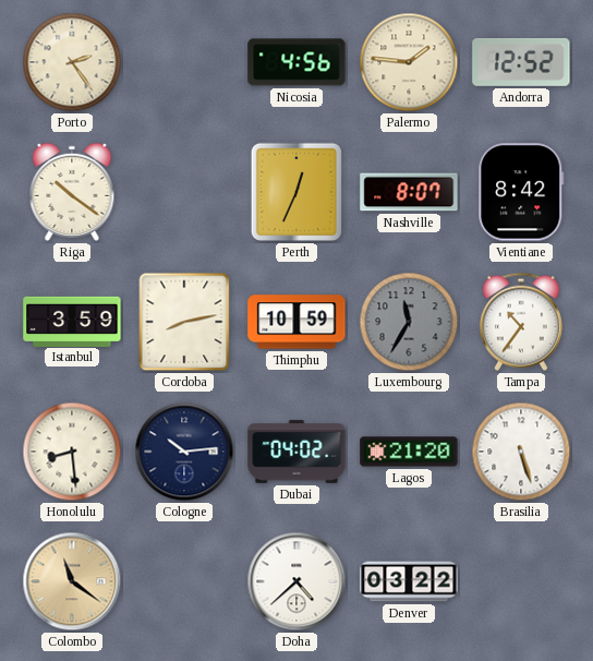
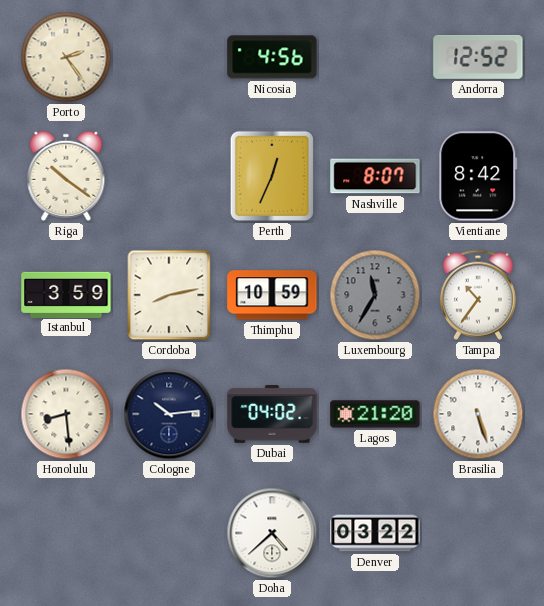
Palermo: 1:46 -> none (409, 62)
Colombo: 11:21 -> none (72, 581)
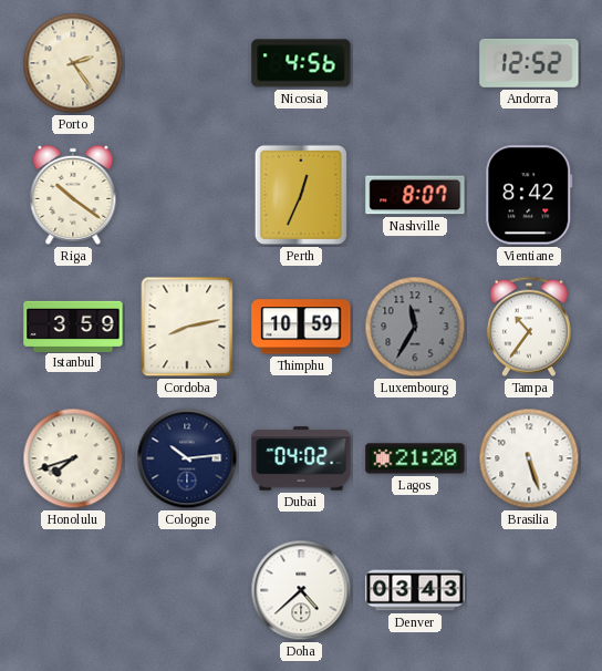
Honolulu: 8:29 -> 7:42 (73, 458)
Denver: 03:22 -> 03:43 (415, 590)
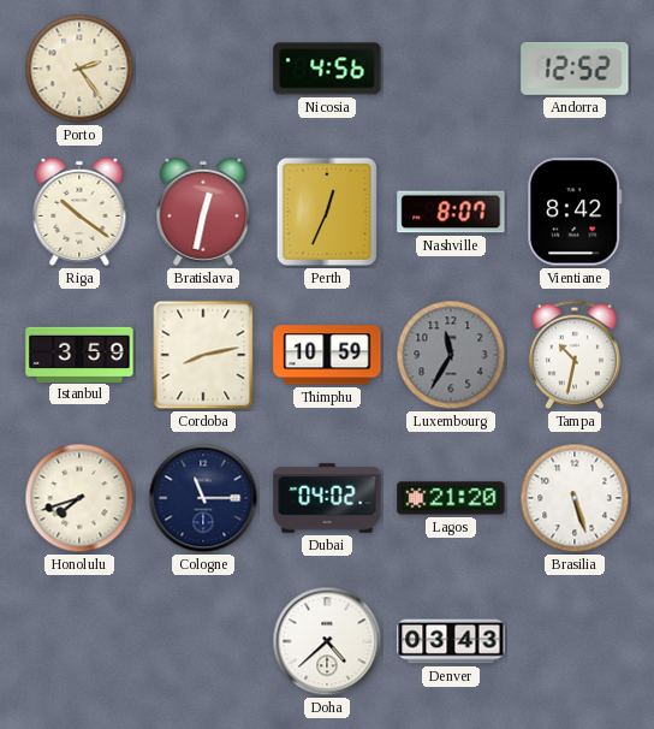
Bratislava: none -> 12:32 (203, 212)
Tampa: 10:36 -> 10:32 (575, 355)
Cologne: 10:14 -> 11:15 (203, 498)
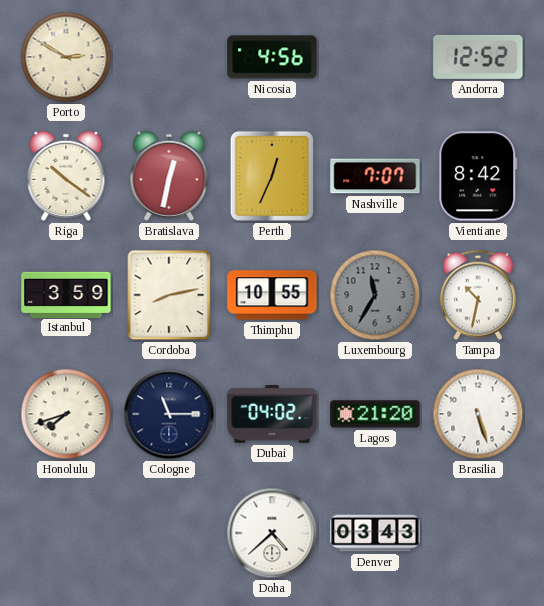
Porto: 2:24 -> 2:50 (66, 57)
Nashville: 8:07 -> 7:07 (375, 176)
Thimphu: 10:59 -> 10:55 (272, 295)
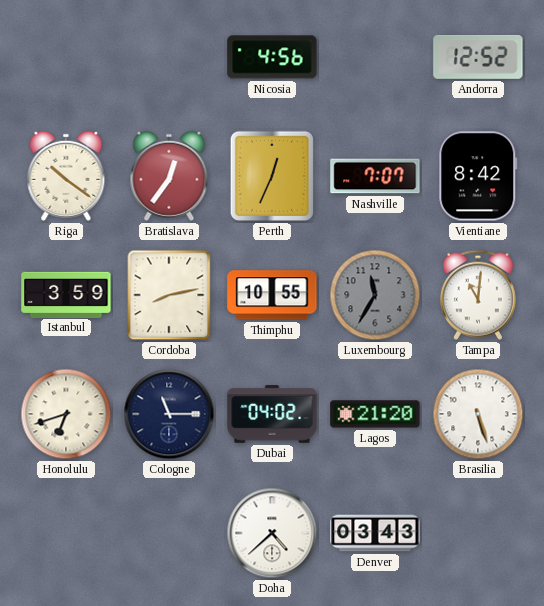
Porto: 2:50 -> none (66, 57)
Bratislava: 12:32 -> 12:36 (169, 176)
Tampa: 10:32 -> 11:01 (478, 295)
Honolulu: 7:42 -> 6:42 (66, 414)
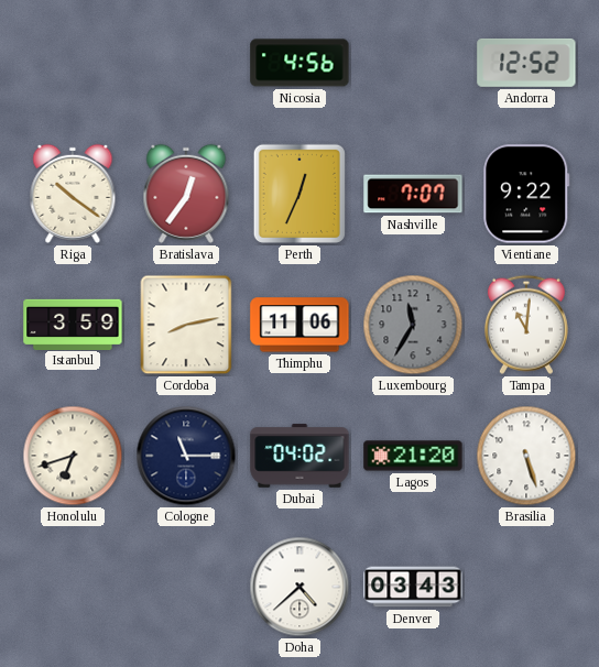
Vientiane: 8:42 -> 9:22 (526, 194)
Thimphu: 10:55 -> 11:06 (299, 325)
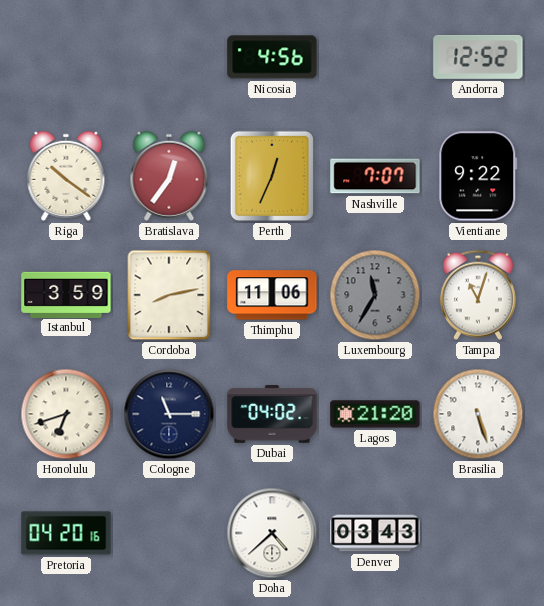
Tampa: 11:01 -> 11:03 (478, 295)
Pretoria: none -> 04:20 (66, 533)
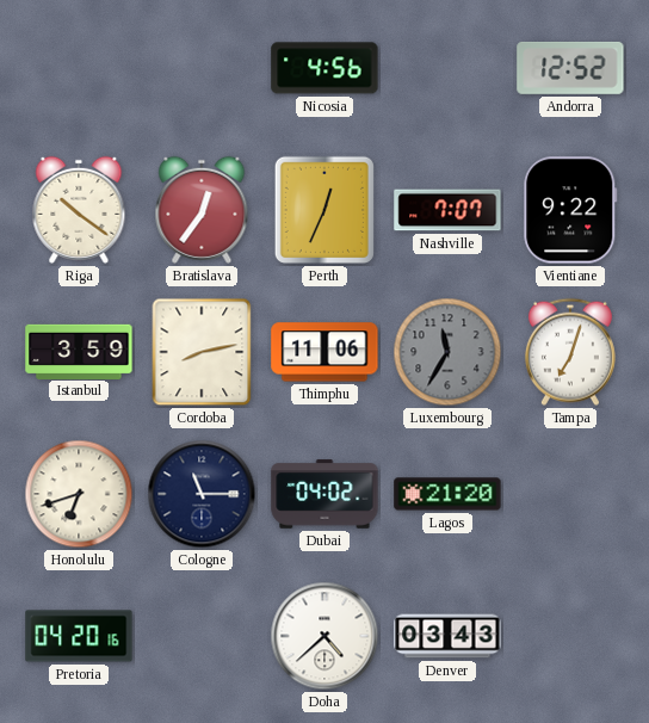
Tampa: 11:03 -> 7:03 (570, 352)
Brasilia: 5:27 -> none (478, 414)
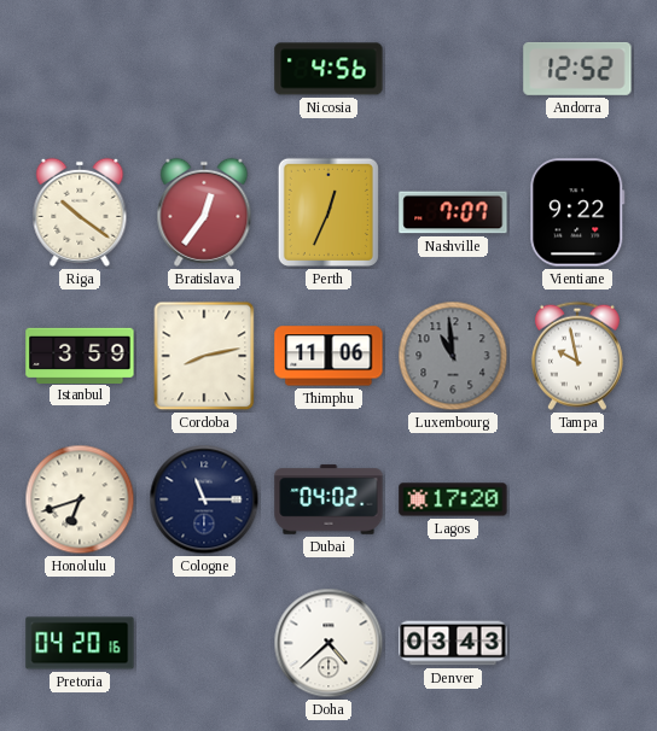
Luxembourg: 11:35 -> 10:59 (453, 356)
Tampa: 7:03 -> 9:58 (577, 356)
Lagos: 21:20 -> 17:20 (453, 499)
